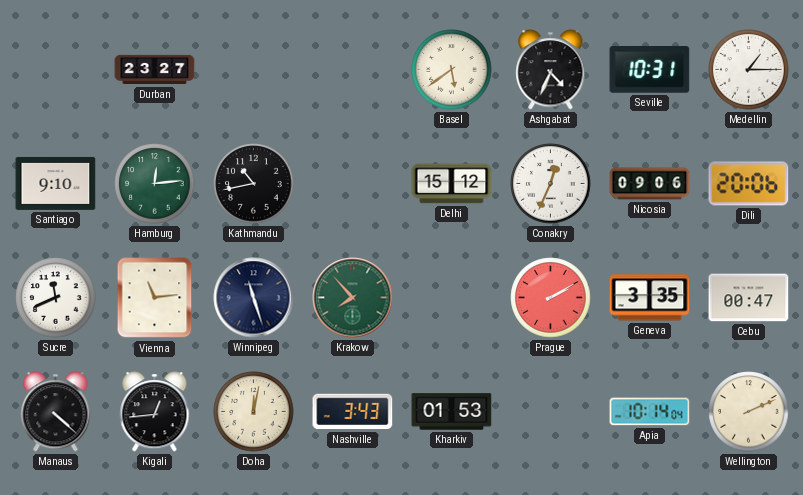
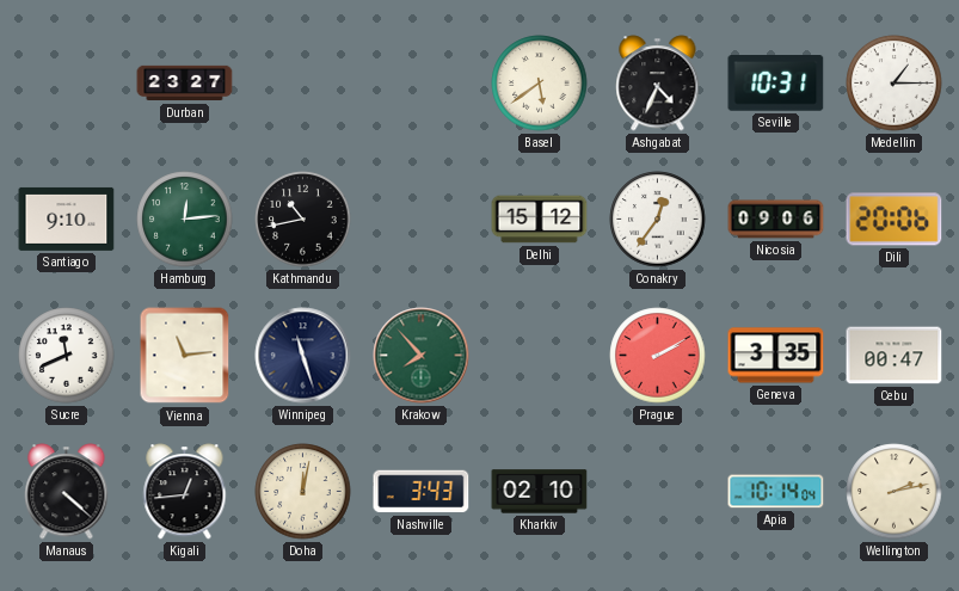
Conakry: 12:34 -> 12:36 (658, 220)
Kharkiv: 01:53 -> 02:10 (540, 492)
Wellington: 2:11 -> 2:13 (895, 492)
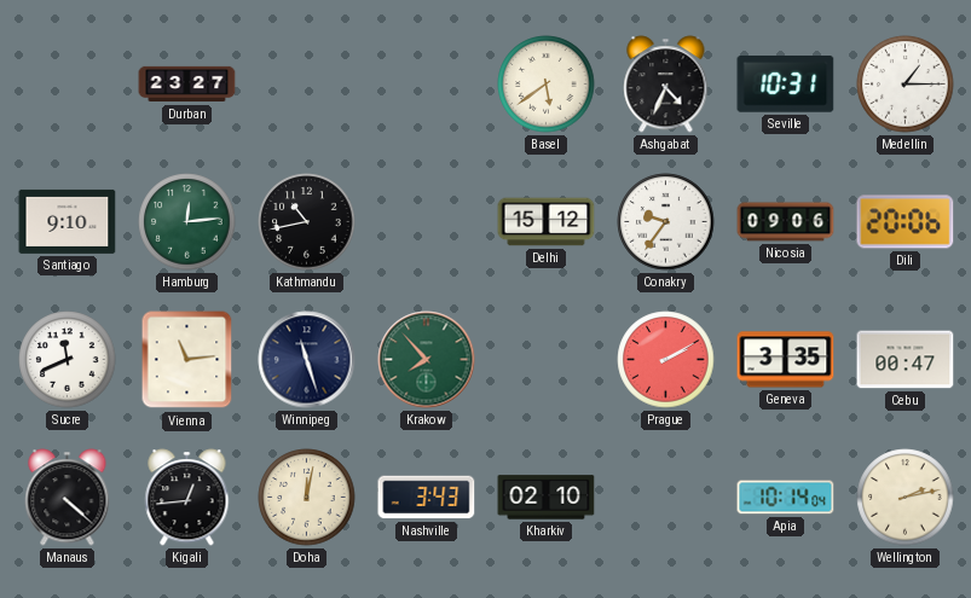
Conakry: 12:36 -> 9:36 (666, 222)
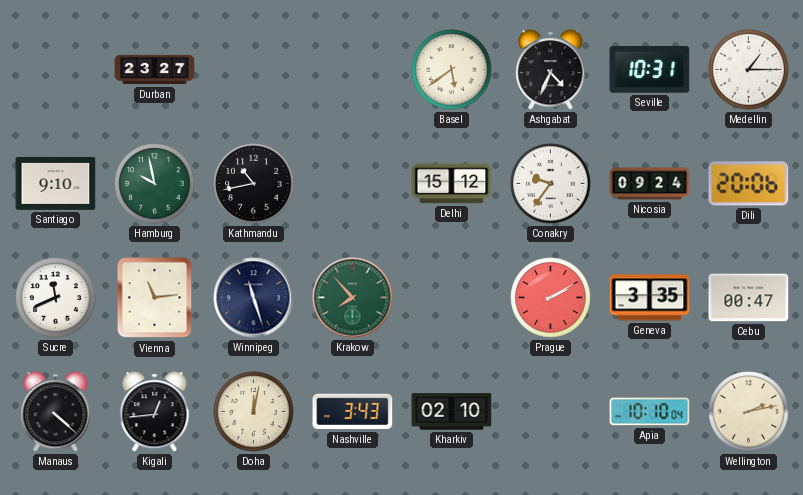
Hamburg: 12:14 -> 9:58 (155, 184)
Nicosia: 09:06 -> 09:24 (650, 184)
Apia: 10:14 -> 10:10 (650, 412)
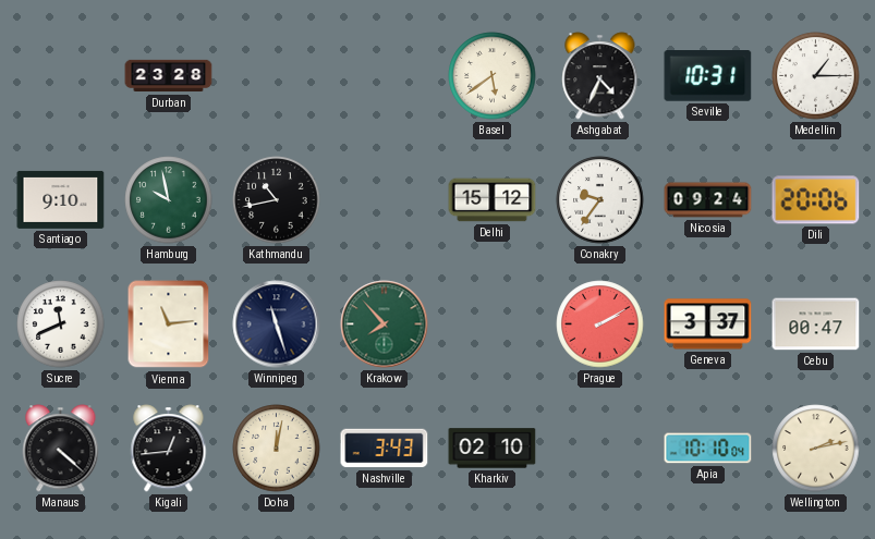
Durban: 23:27 -> 23:28 (169, 76)
Geneva: 3:35 -> 3:37 (708, 324)
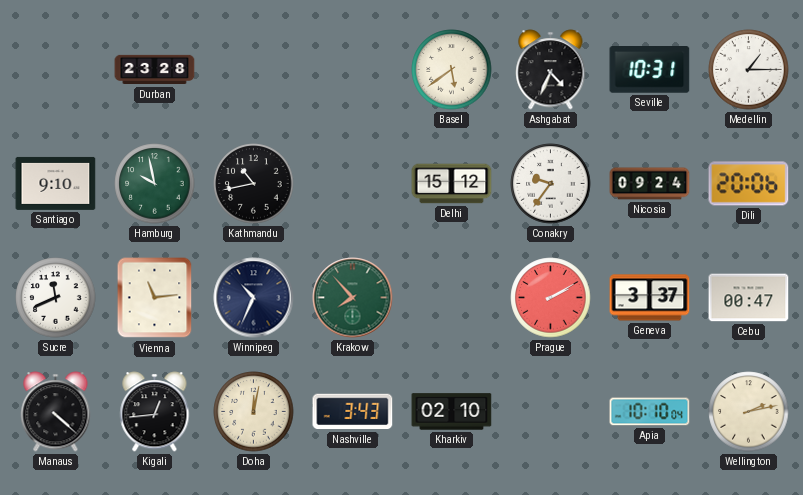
Winnipeg: 11:27 -> 10:34 (254, 298)
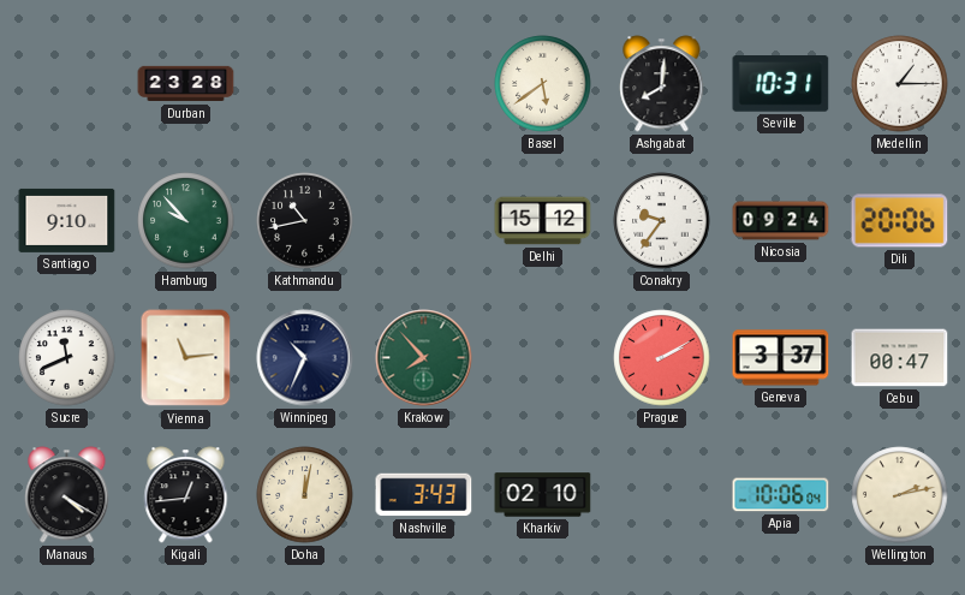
Ashgabat: 4:34 -> 8:01 (662, 84)
Hamburg: 9:58 -> 9:53 (186, 221)
Manaus: 4:22 -> 4:20 (67, 495)
Apia: 10:10 -> 10:06 (781, 495)
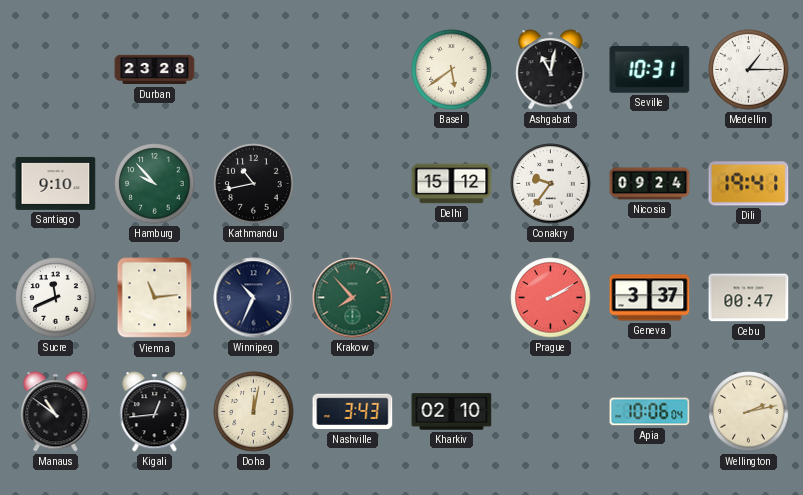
Ashgabat: 8:01 -> 11:02 (551, 70)
Dili: 20:06 -> 19:41 (749, 184)
Manaus: 4:20 -> 10:51 (56, 412)
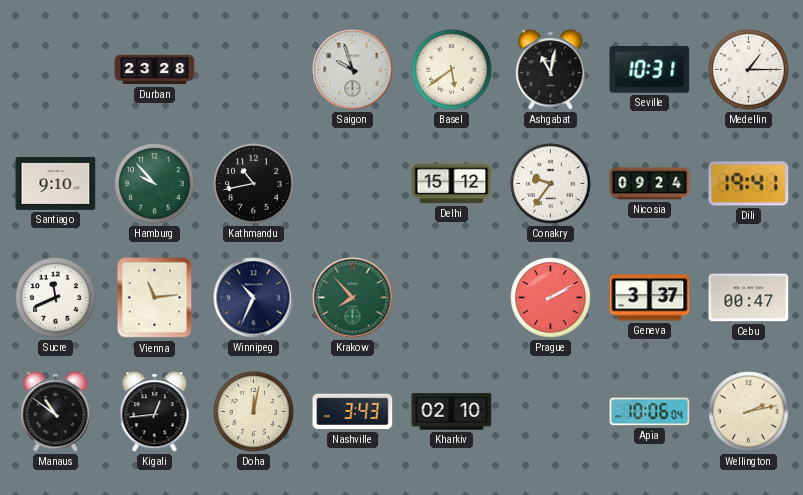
Saigon: none -> 9:57 (353, 70)
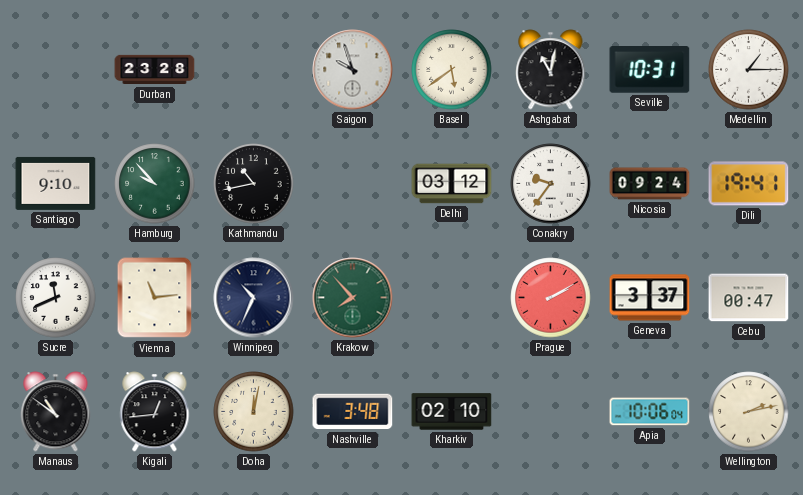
Delhi: 15:12 -> 03:12 (452, 184)
Nashville: 3:43 -> 3:48 (353, 412)
